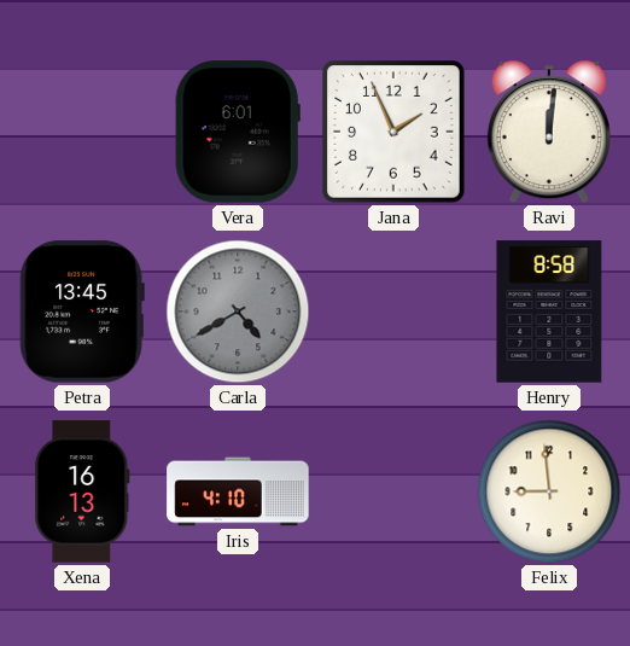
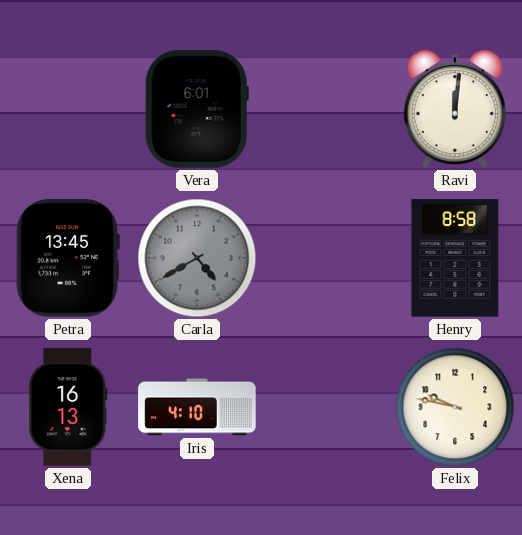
Jana: 1:56 -> none (395, 133)
Felix: 8:59 -> 9:47 (455, 407)
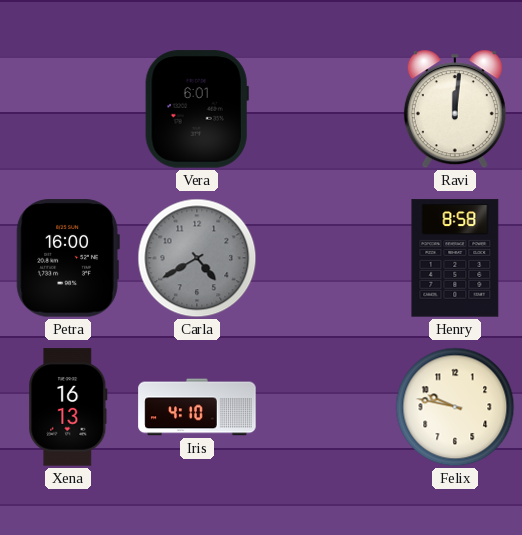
Petra: 13:45 -> 16:00 (68, 258)
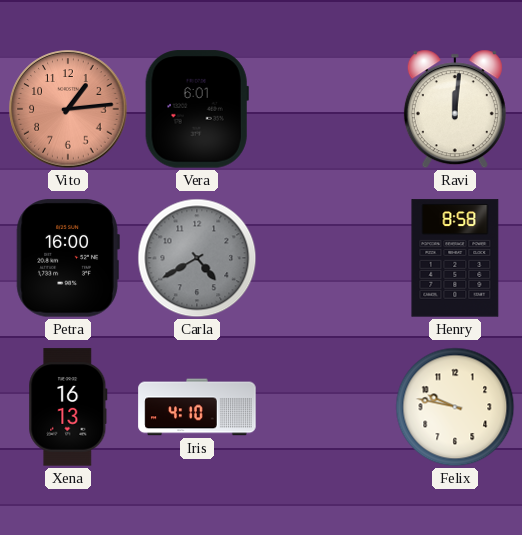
Vito: none -> 1:14 (68, 109)
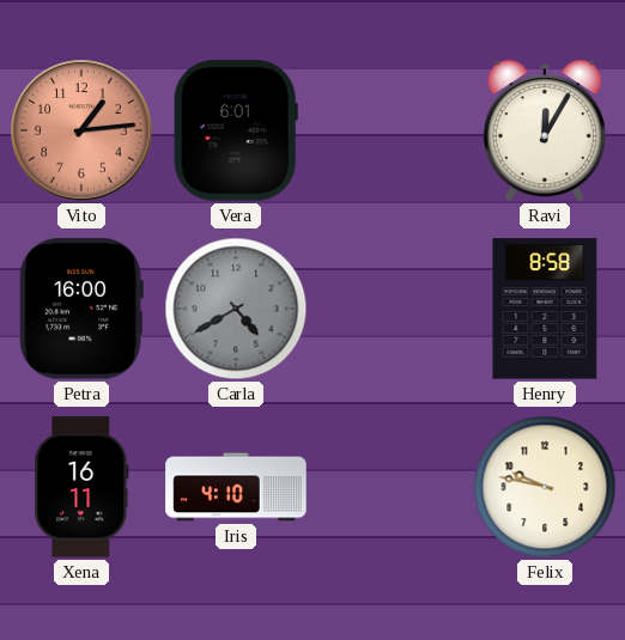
Ravi: 12:01 -> 12:05 (545, 130)
Xena: 16:13 -> 16:11 (81, 487)
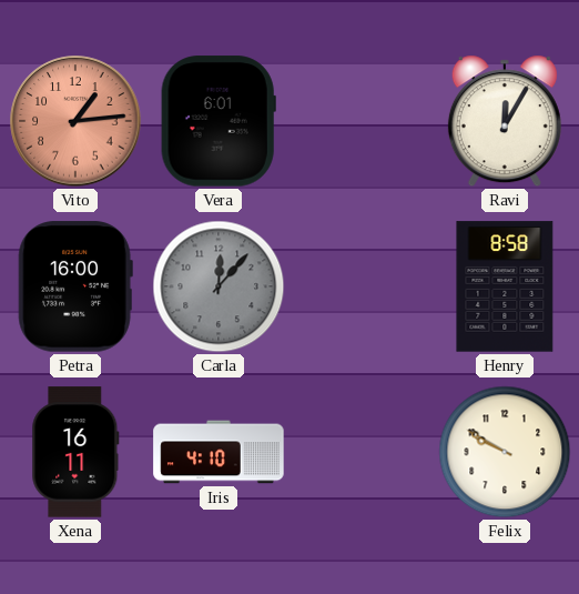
Carla: 4:40 -> 12:07 (219, 286)
Felix: 9:47 -> 9:50 (505, 452)
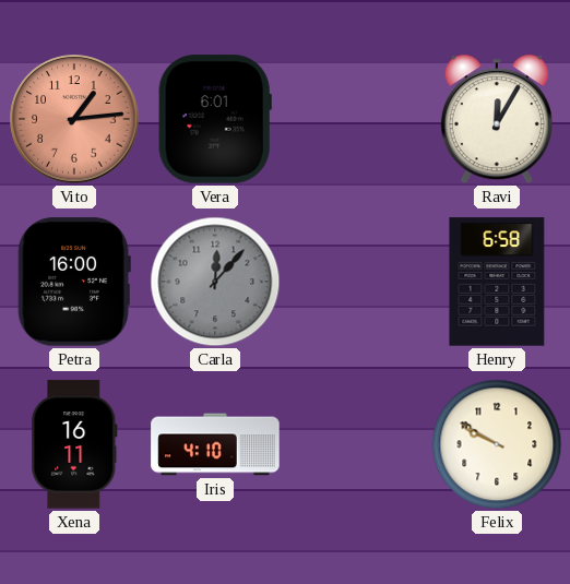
Henry: 8:58 -> 6:58 (497, 282)
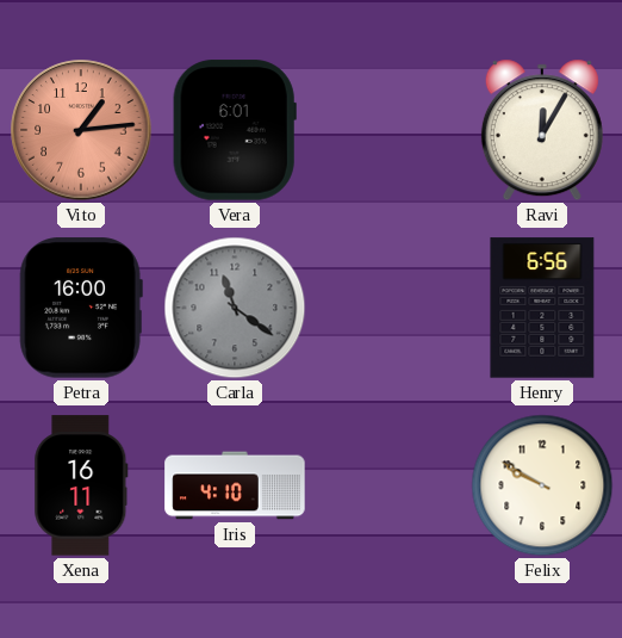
Carla: 12:07 -> 11:21 (235, 308)
Henry: 6:58 -> 6:56 (542, 308)
